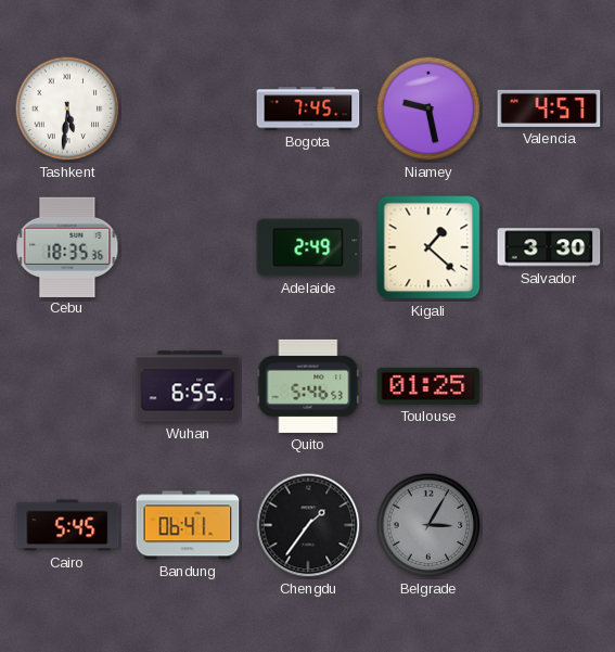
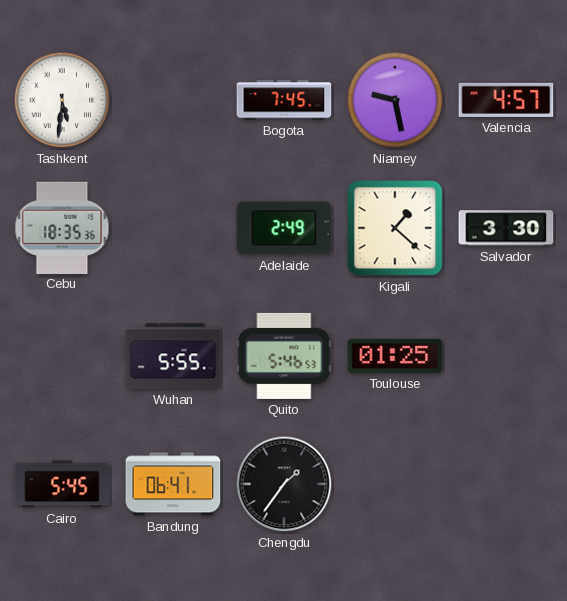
Wuhan: 6:55 -> 5:55 (173, 356)
Belgrade: 3:05 -> none (428, 525)
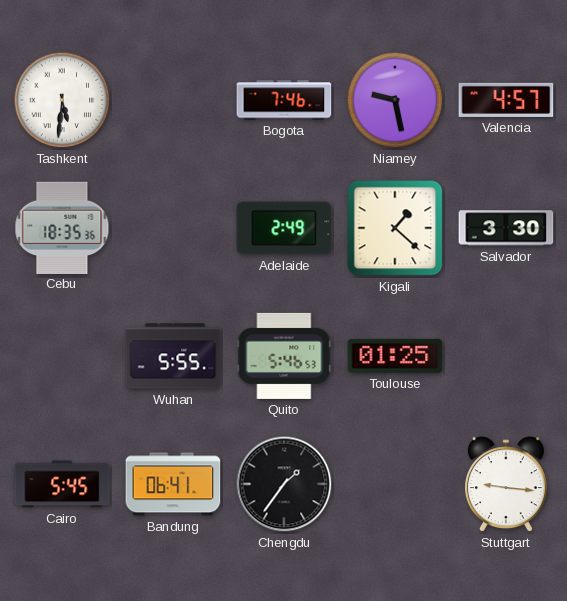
Bogota: 7:45 -> 7:46 (284, 100)
Stuttgart: none -> 9:16 (506, 485)
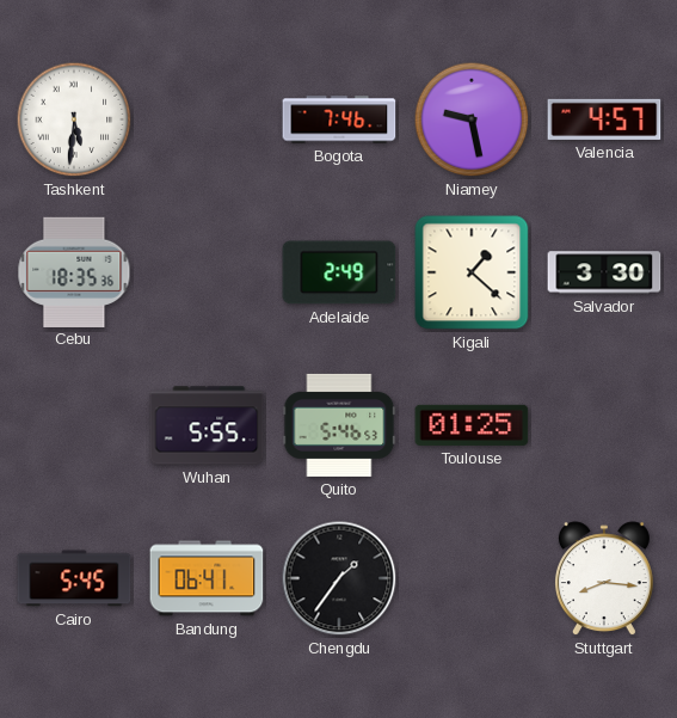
Stuttgart: 9:16 -> 8:16 (604, 579)
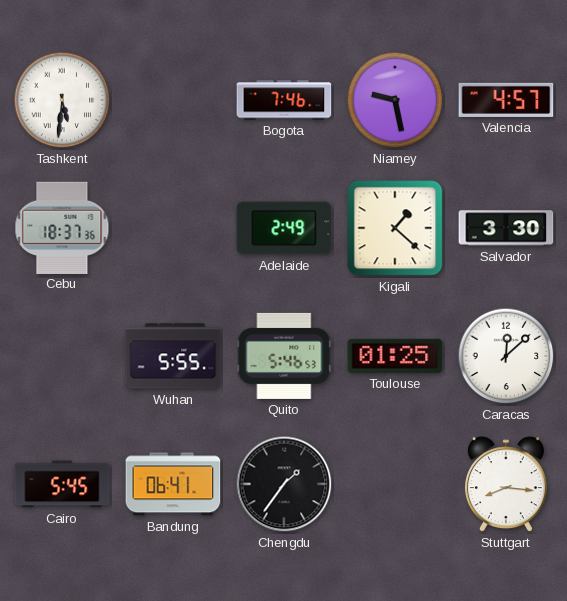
Cebu: 18:35 -> 18:37 (62, 227)
Caracas: none -> 12:08 (506, 356)
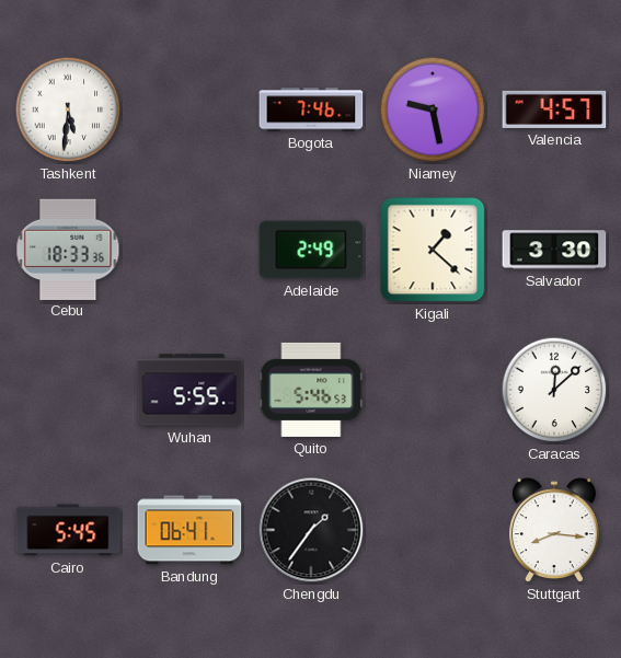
Cebu: 18:37 -> 18:33 (68, 249)
Toulouse: 01:25 -> none (395, 356)
